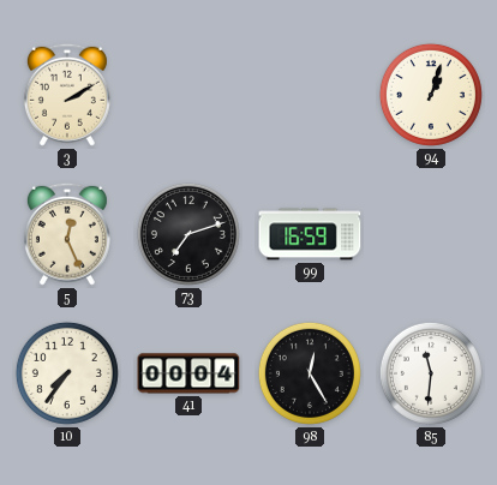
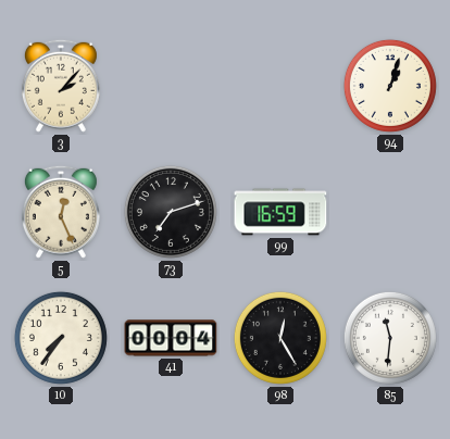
3: 2:10 -> 2:07 (61, 86)
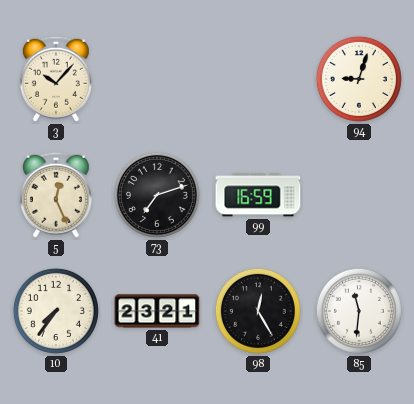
3: 2:07 -> 10:07 (56, 79)
94: 1:03 -> 9:03 (359, 79)
41: 00:04 -> 23:21 (157, 311)
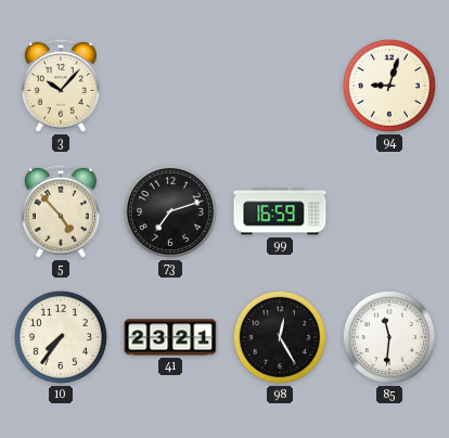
5: 12:26 -> 4:53 (61, 211)
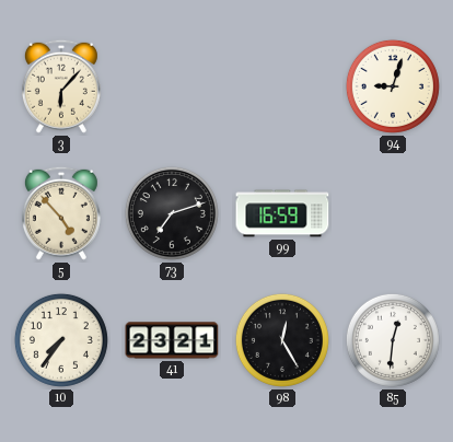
3: 10:07 -> 6:07 (61, 86)
85: 11:31 -> 12:31 (393, 340)
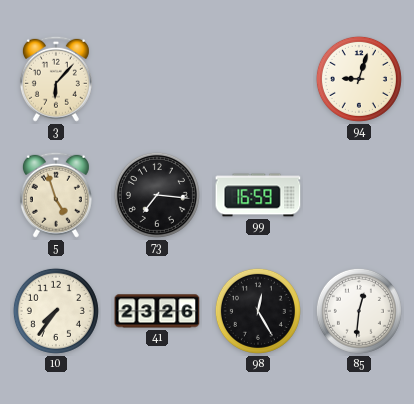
5: 4:53 -> 4:57 (56, 195)
73: 7:12 -> 7:16 (157, 195)
41: 23:21 -> 23:26 (157, 311)
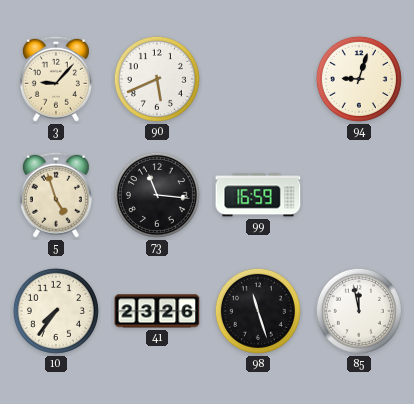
3: 6:07 -> 9:07 (56, 79)
90: none -> 5:41 (157, 79)
73: 7:16 -> 11:16 (157, 195)
98: 12:25 -> 11:27 (258, 311)
85: 12:31 -> 11:58 (359, 311)
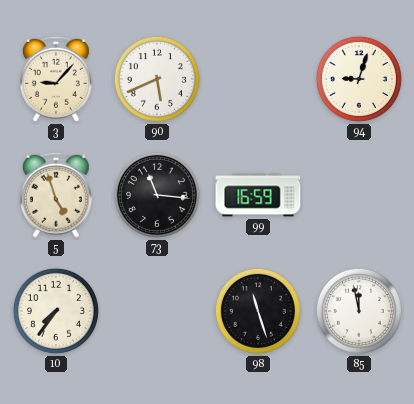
41: 23:26 -> none (157, 311)
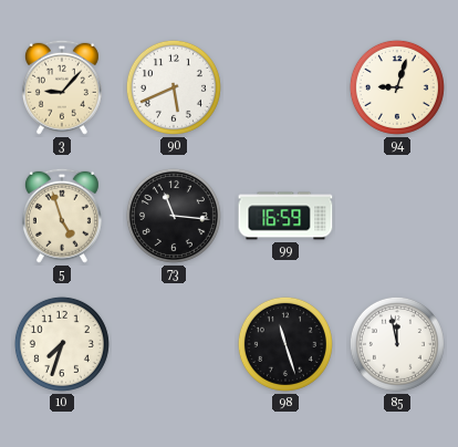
10: 7:36 -> 7:33 (62, 344)
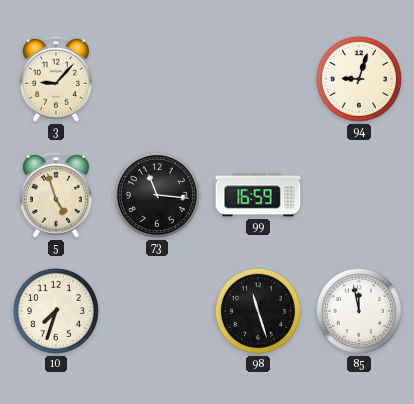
90: 5:41 -> none (174, 87)
